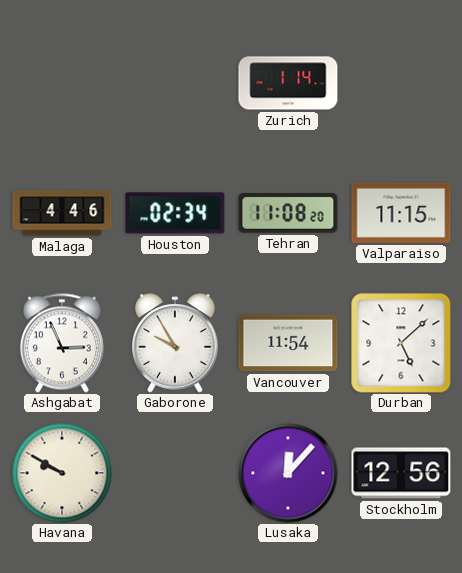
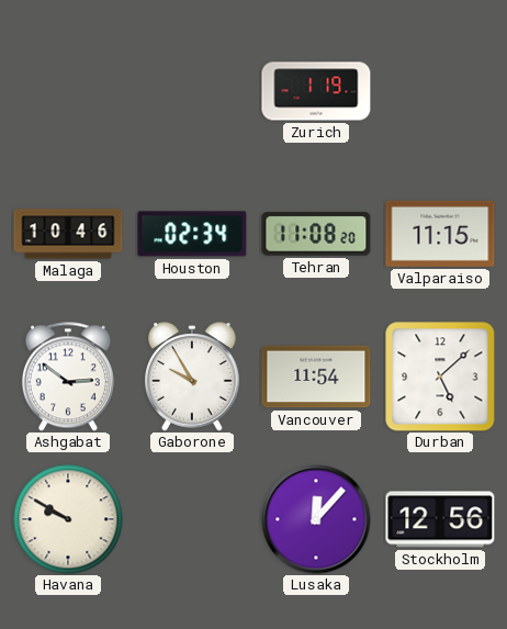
Zurich: 1:14 -> 1:19 (316, 91)
Malaga: 4:46 -> 10:46 (68, 234)
Ashgabat: 2:56 -> 2:51 (68, 377)
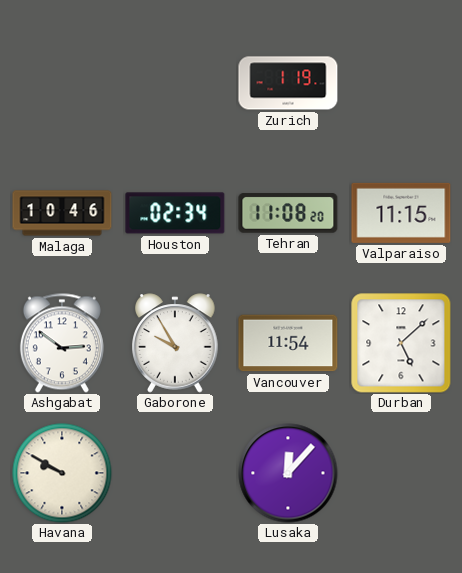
Stockholm: 12:56 -> none (440, 519)
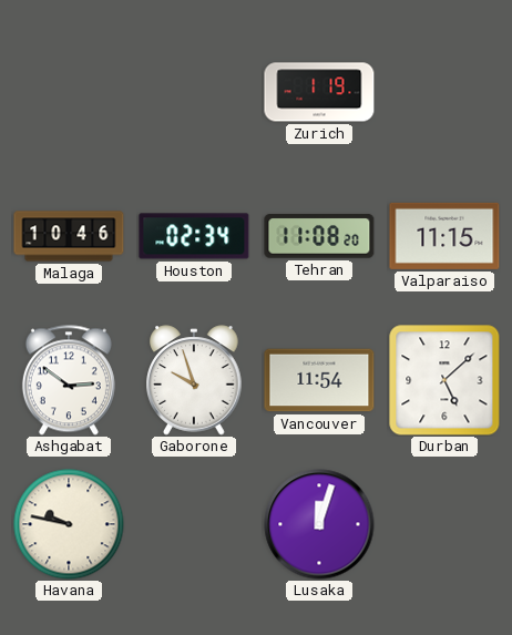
Gaborone: 9:55 -> 9:57 (194, 380)
Havana: 9:50 -> 9:47 (69, 524)
Lusaka: 12:07 -> 12:03 (319, 524)
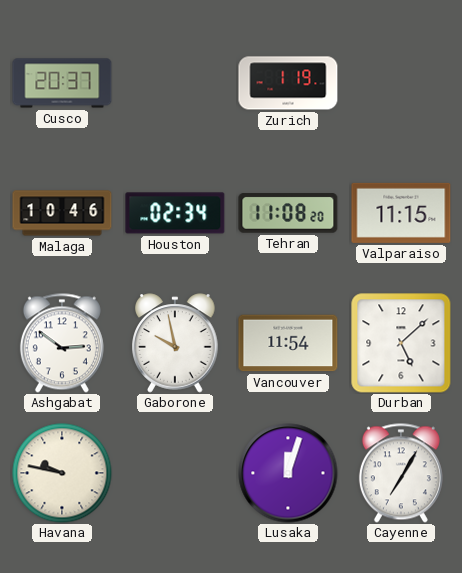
Cusco: none -> 20:37 (62, 83)
Gaborone: 9:57 -> 9:58 (175, 343)
Cayenne: none -> 7:05 (401, 473)
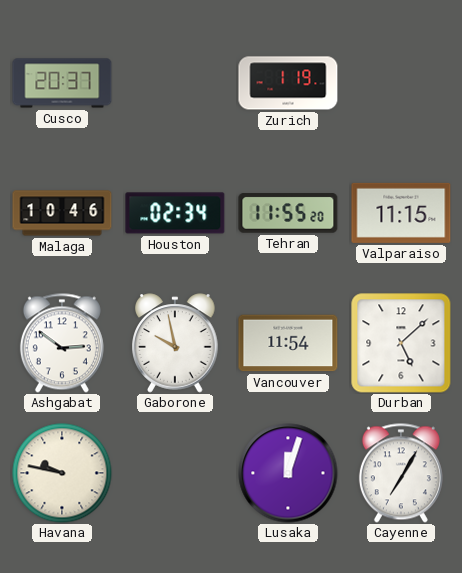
Tehran: 11:08 -> 11:55 (288, 213)
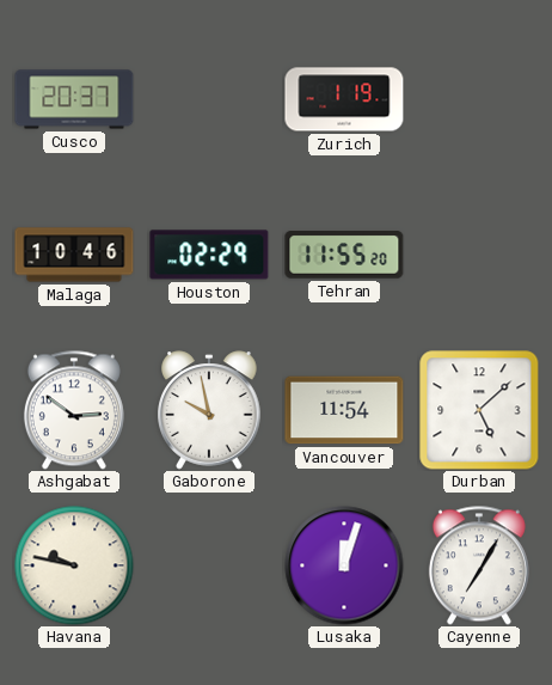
Houston: 02:34 -> 02:29 (209, 255)
Valparaiso: 11:15 -> none (401, 213)
